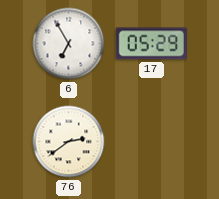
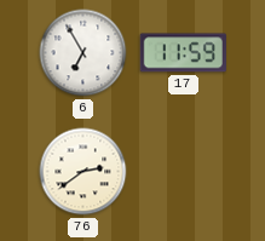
17: 05:29 -> 11:59 (183, 53)
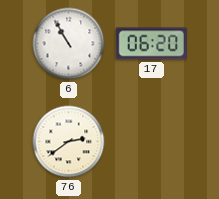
6: 6:55 -> 10:55 (69, 44)
17: 11:59 -> 06:20 (151, 44)
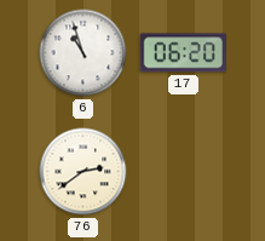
6: 10:55 -> 10:57 (83, 53)
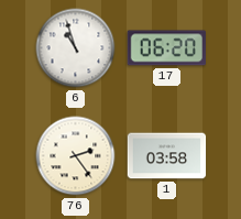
76: 2:39 -> 2:24 (76, 156)
1: none -> 03:58 (167, 156)
